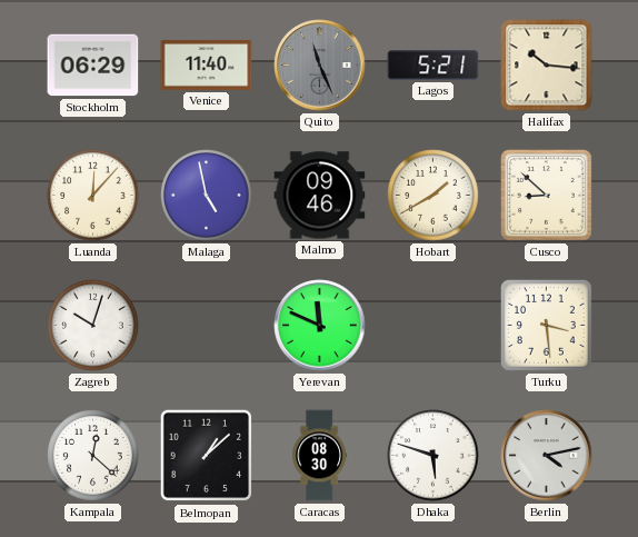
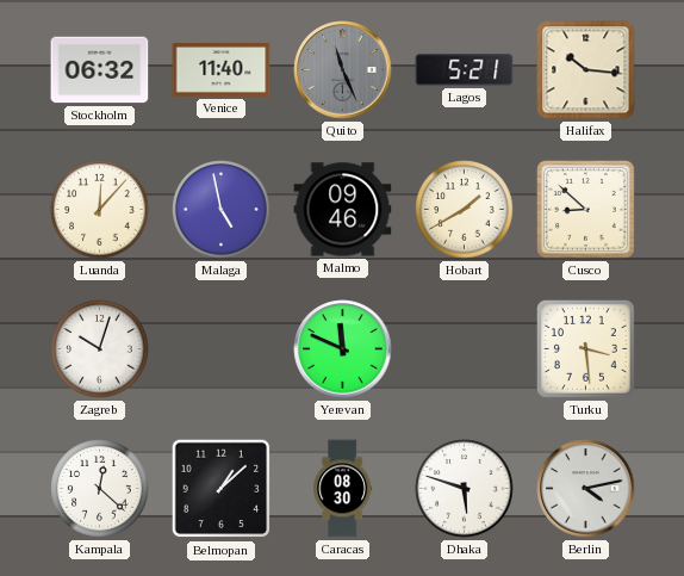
Stockholm: 06:29 -> 06:32 (100, 70)
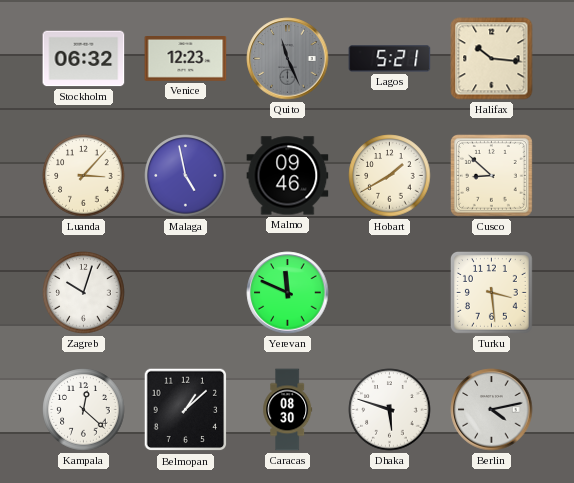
Venice: 11:40 -> 12:23 (186, 59)
Luanda: 12:07 -> 3:07 (84, 176)
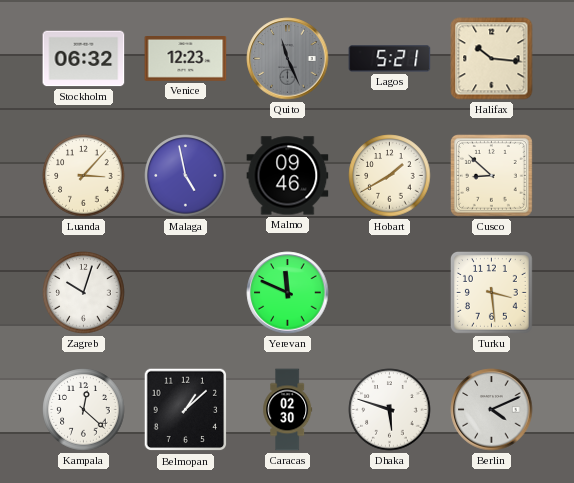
Caracas: 08:30 -> 02:30 (288, 410)
Berlin: 4:13 -> 4:11 (492, 410)
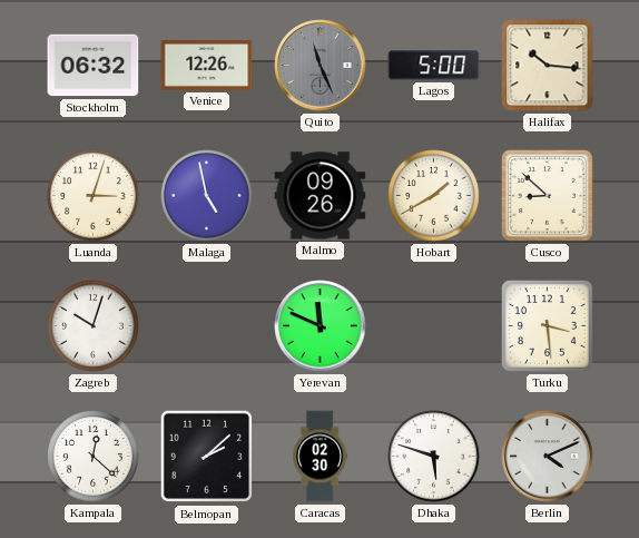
Venice: 12:23 -> 12:26 (207, 66)
Lagos: 5:21 -> 5:00 (434, 66)
Luanda: 3:07 -> 3:03 (94, 196)
Malmo: 09:46 -> 09:26 (321, 196)
Belmopan: 1:08 -> 2:08 (207, 457)
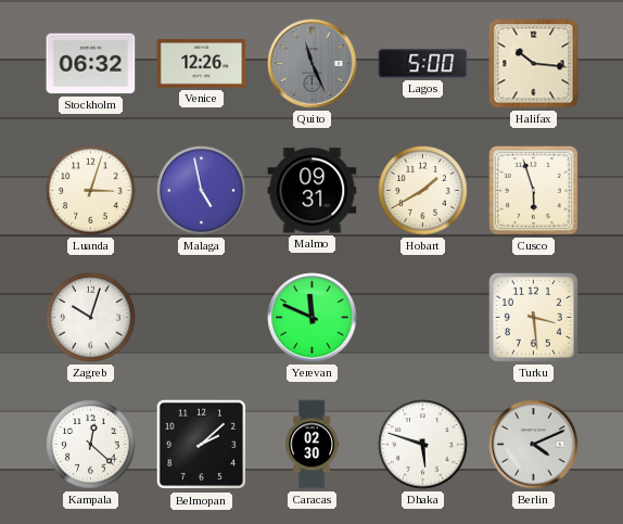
Malmo: 09:26 -> 09:31 (313, 191)
Cusco: 8:52 -> 5:57 (533, 190)
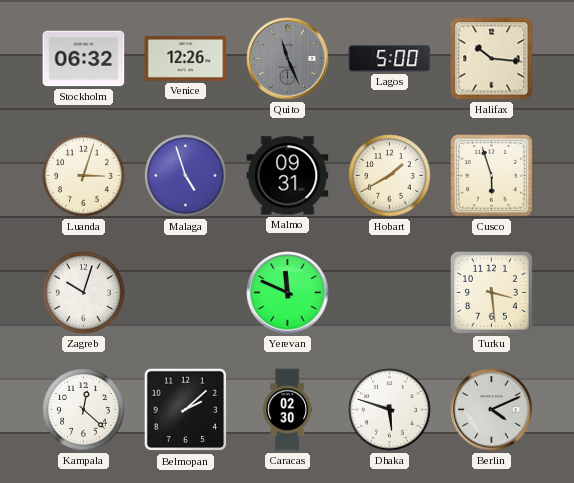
Malaga: 4:58 -> 4:57 (186, 176)
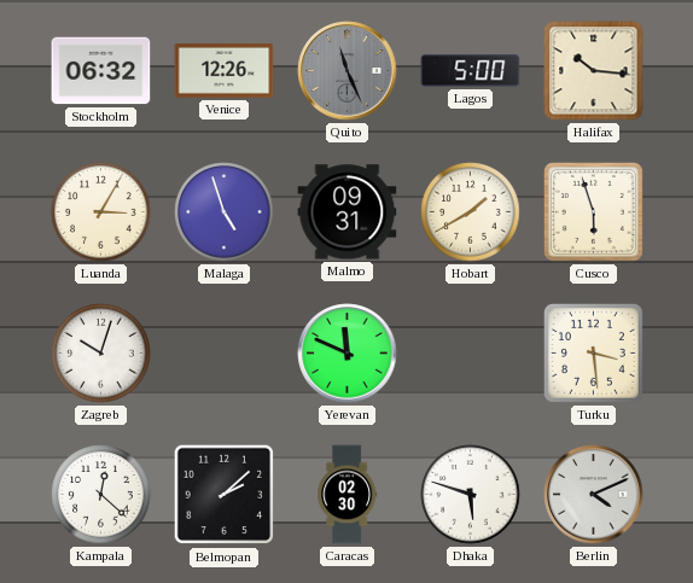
Luanda: 3:03 -> 3:05 (101, 212)
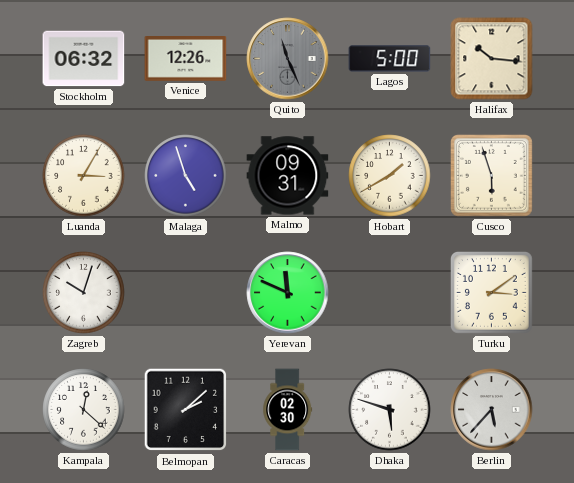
Turku: 3:29 -> 3:09 (491, 292)
Berlin: 4:11 -> 5:37 (492, 410)
